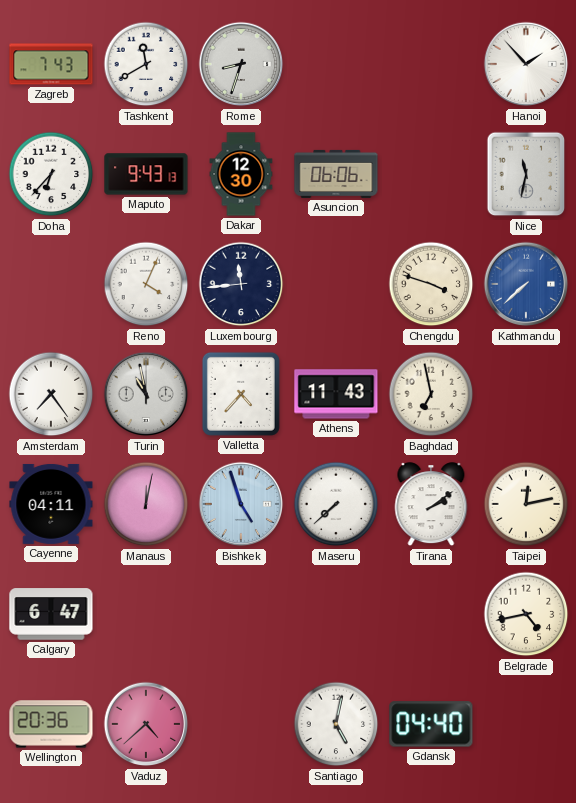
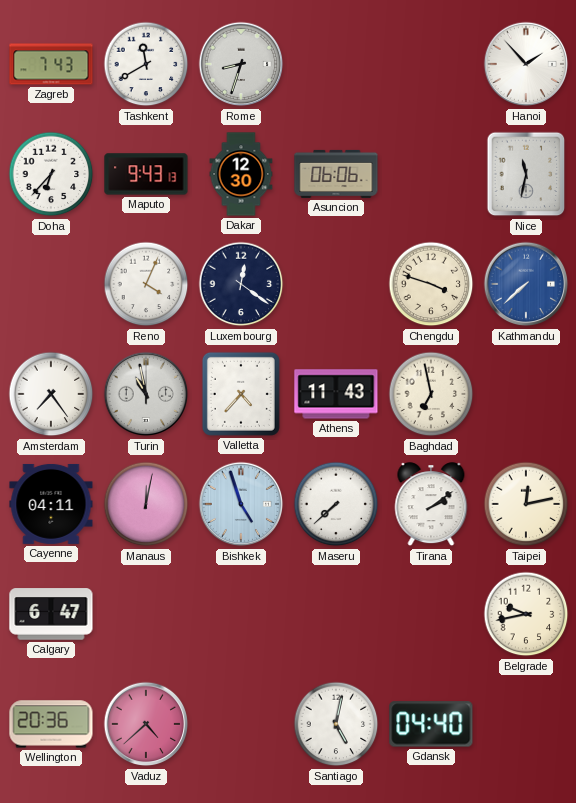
Luxembourg: 11:44 -> 12:21 (241, 284)
Belgrade: 4:43 -> 9:43 (526, 614)
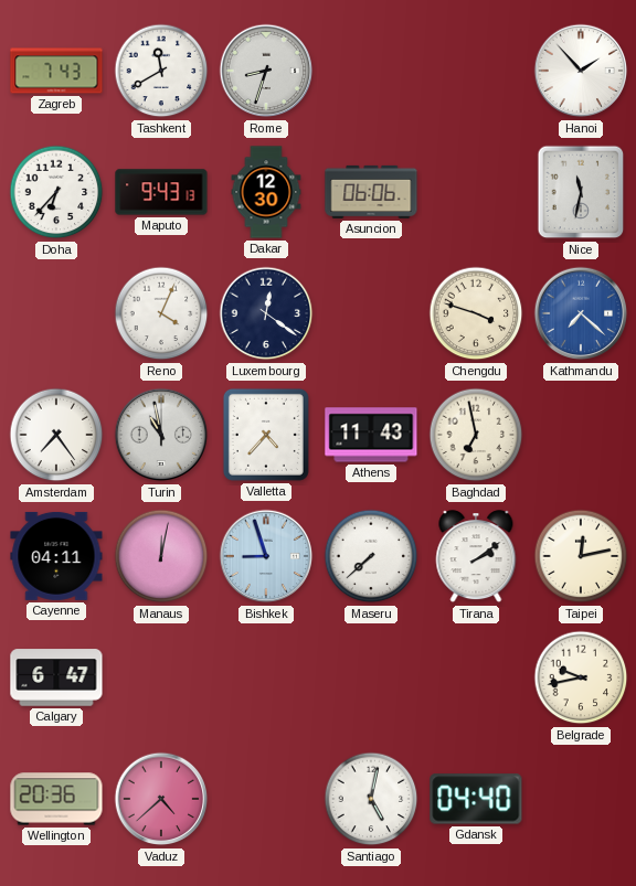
Kathmandu: 7:38 -> 7:22 (581, 313)
Bishkek: 4:57 -> 8:57 (266, 556)
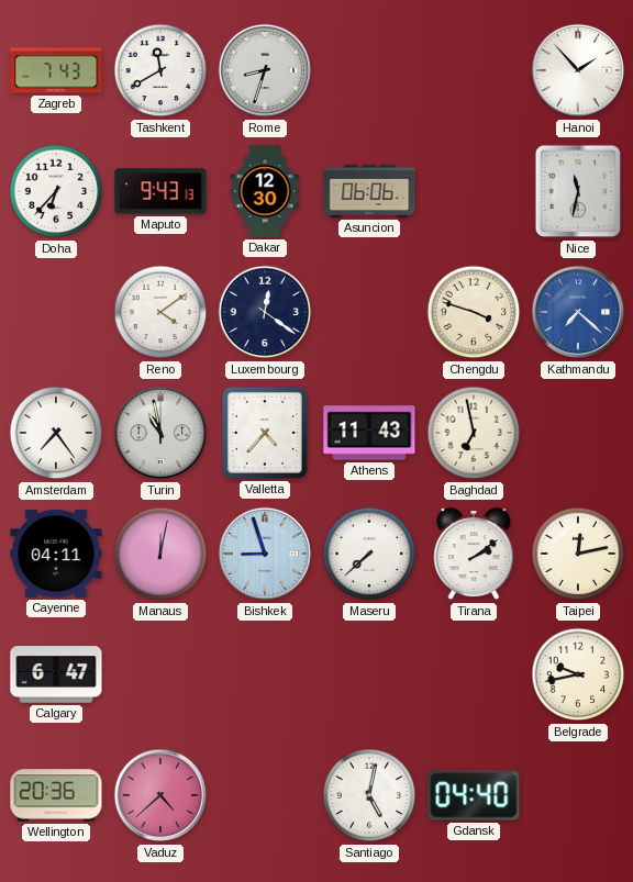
Reno: 4:04 -> 4:09 (160, 312)
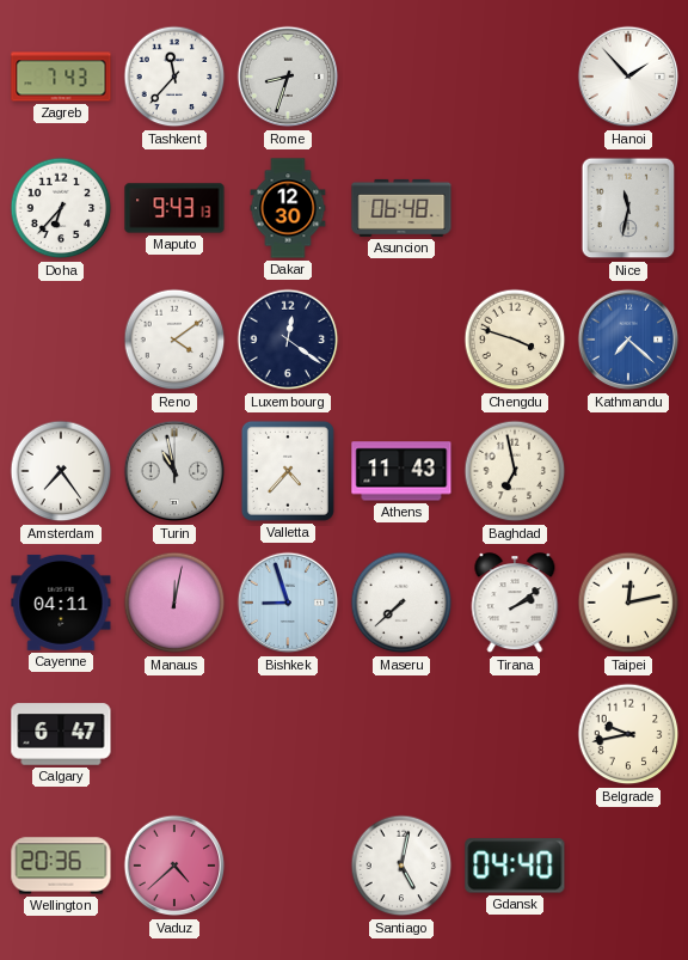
Tashkent: 11:40 -> 11:37 (174, 77)
Asuncion: 06:06 -> 06:48 (401, 208)
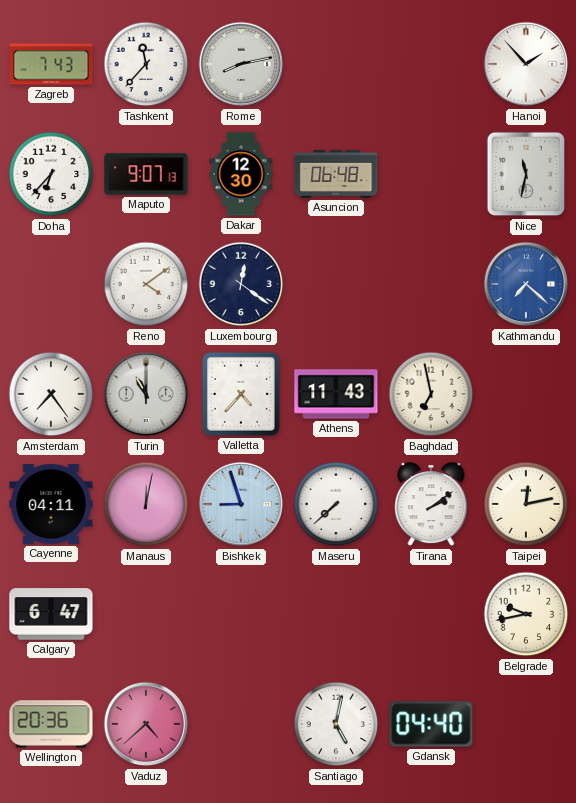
Rome: 8:33 -> 8:13 (241, 64)
Maputo: 9:43 -> 9:07 (146, 174)
Chengdu: 3:48 -> none (515, 340)
Turin: 10:58 -> 11:00 (146, 394)
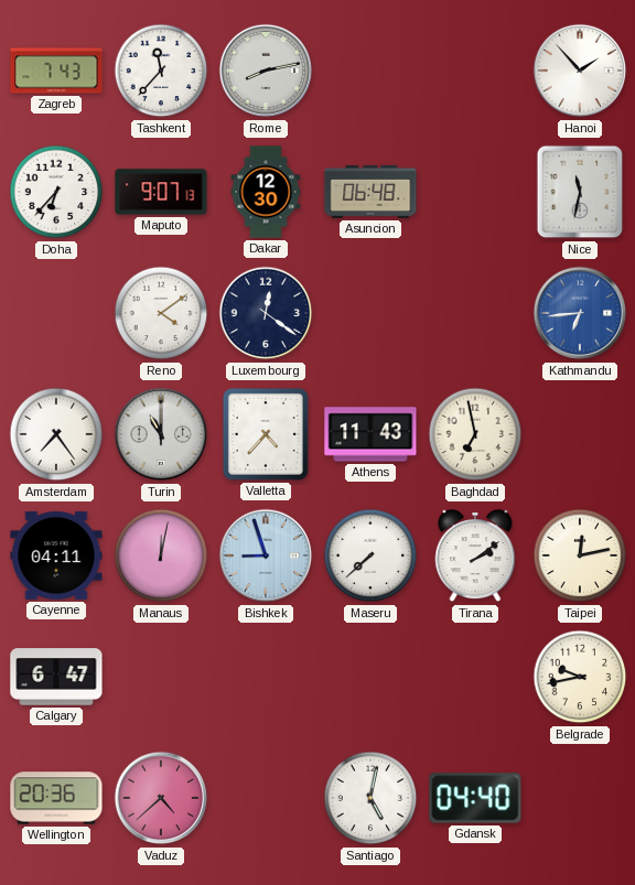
Kathmandu: 7:22 -> 6:44 (580, 313)
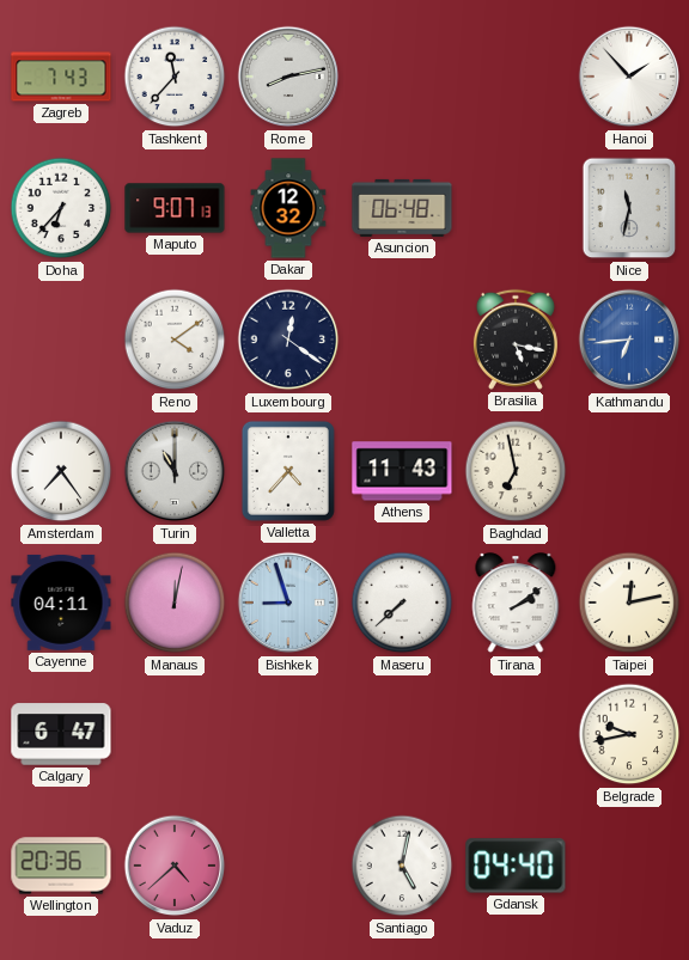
Dakar: 12:30 -> 12:32 (288, 208)
Brasilia: none -> 5:17 (516, 340)
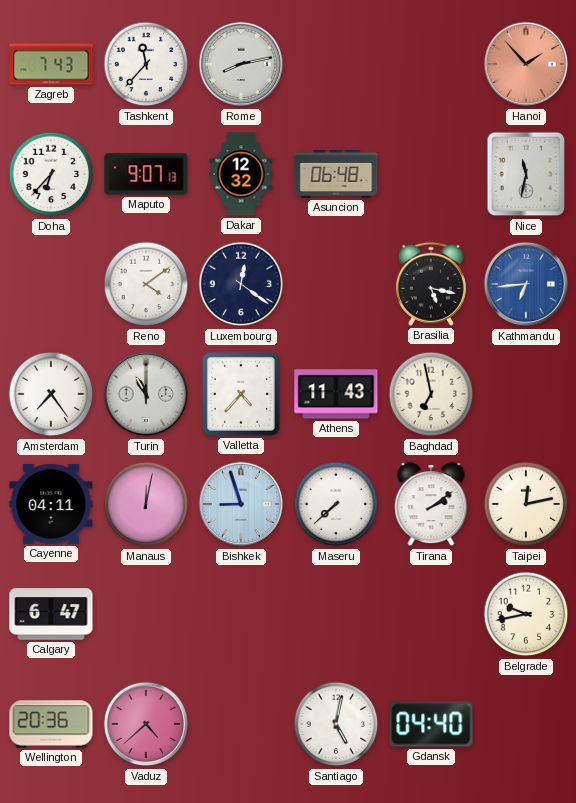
Hanoi dial: white -> salmon (526, 64)
